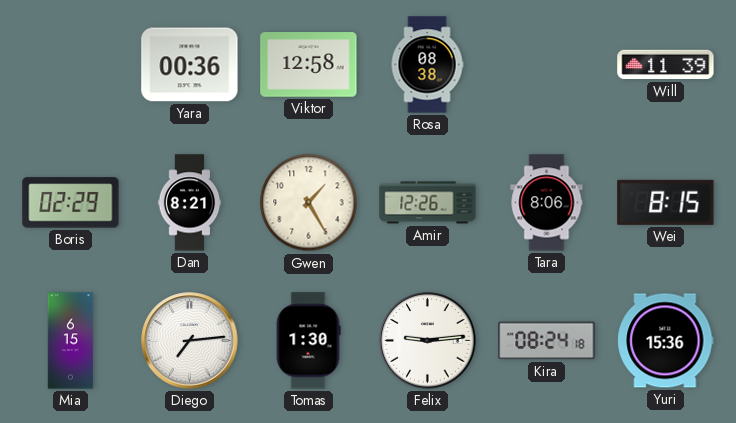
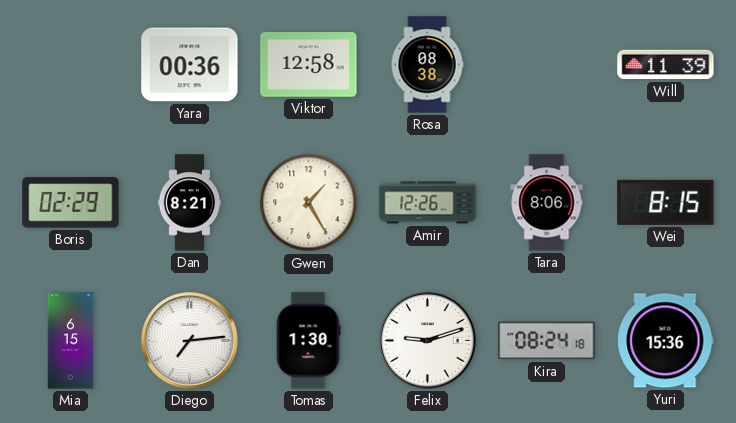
Felix: 9:14 -> 9:12 (428, 341)
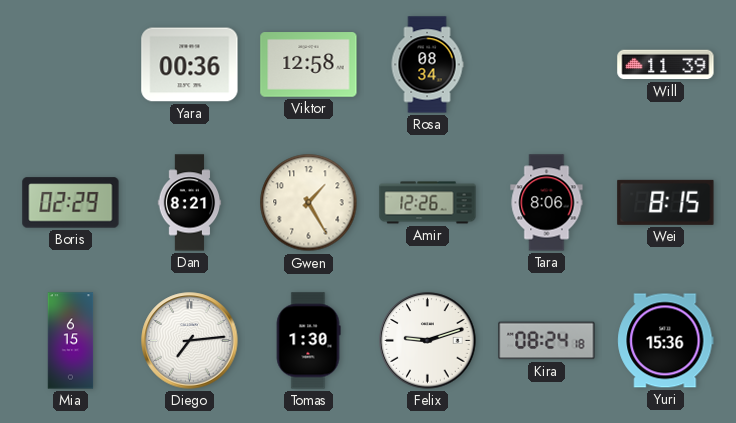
Rosa: 08:38 -> 08:34 (427, 65)
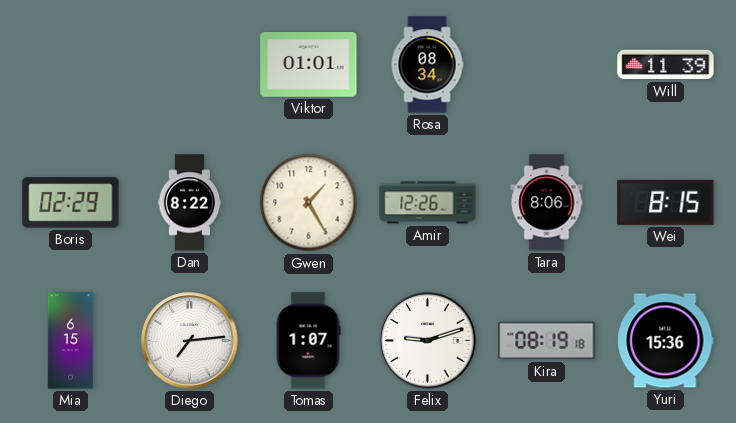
Yara: 00:36 -> none (190, 65)
Viktor: 12:58 -> 01:01 (309, 65)
Dan: 8:21 -> 8:22 (190, 203)
Tomas: 1:30 -> 1:07 (308, 341)
Kira: 08:24 -> 08:19 (547, 341)
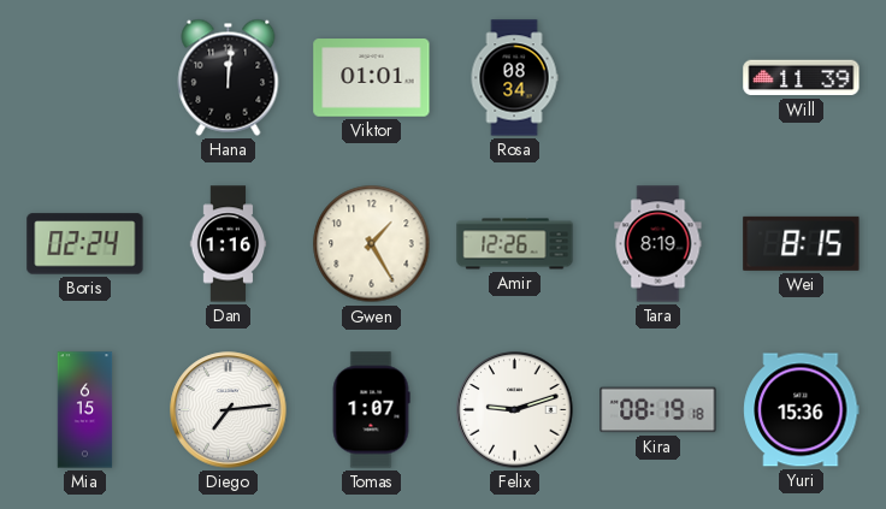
Hana: none -> 12:01 (229, 77)
Boris: 02:29 -> 02:24 (85, 244)
Dan: 8:22 -> 1:16 (229, 244)
Tara: 8:06 -> 8:19 (658, 244)
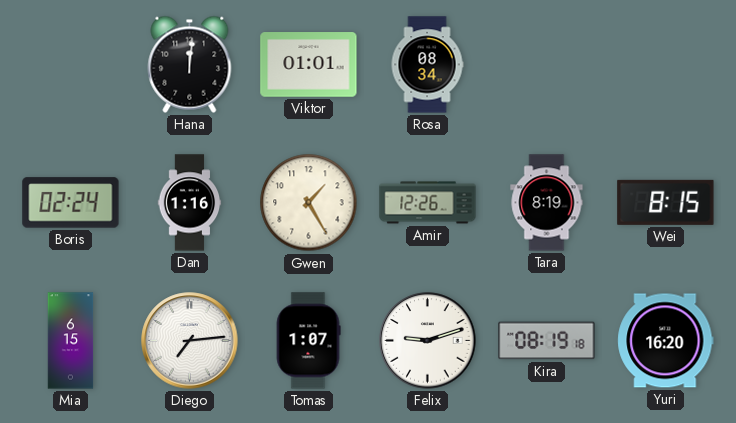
Will: 11:39 -> none (802, 78)
Yuri: 15:36 -> 16:20 (666, 341)
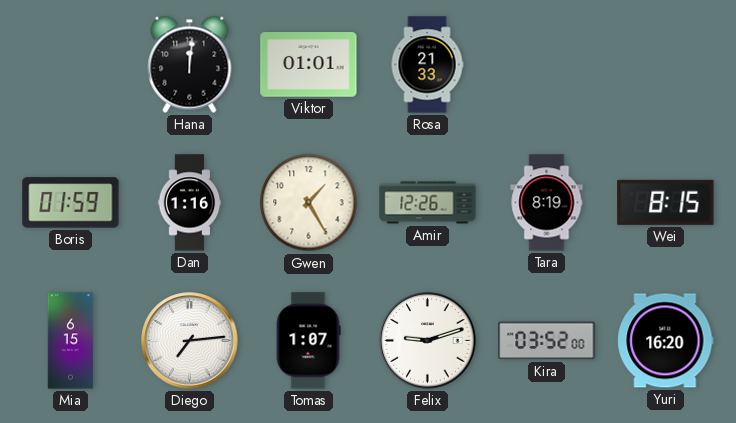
Rosa: 08:34 -> 21:33 (427, 65)
Boris: 02:24 -> 01:59 (71, 203)
Kira: 08:19 -> 03:52 (547, 341)
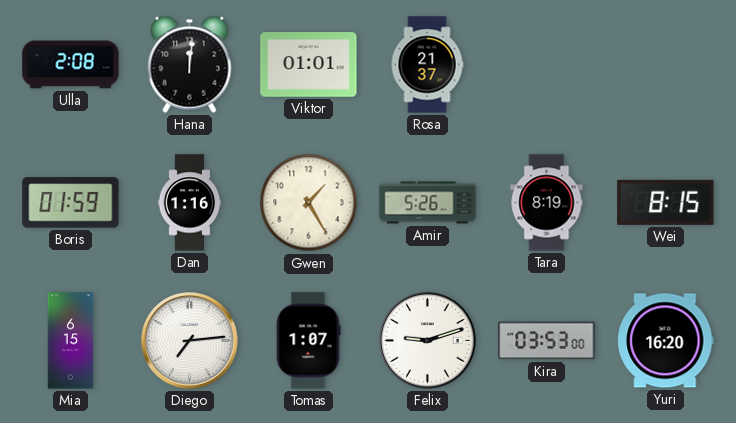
Ulla: none -> 2:08 (71, 65)
Rosa: 21:33 -> 21:37 (427, 65)
Amir: 12:26 -> 5:26 (428, 203)
Kira: 03:52 -> 03:53 (547, 341)
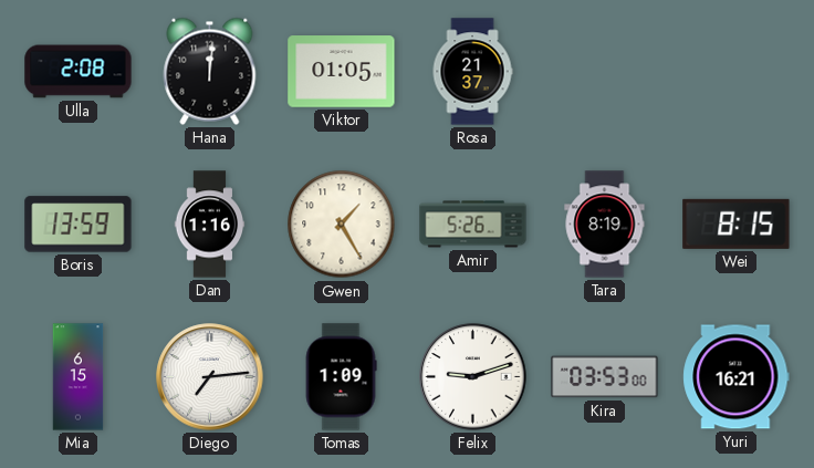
Viktor: 01:01 -> 01:05 (342, 72)
Boris: 01:59 -> 13:59 (79, 225)
Tomas: 1:07 -> 1:09 (341, 377)
Yuri: 16:20 -> 16:21 (737, 377)
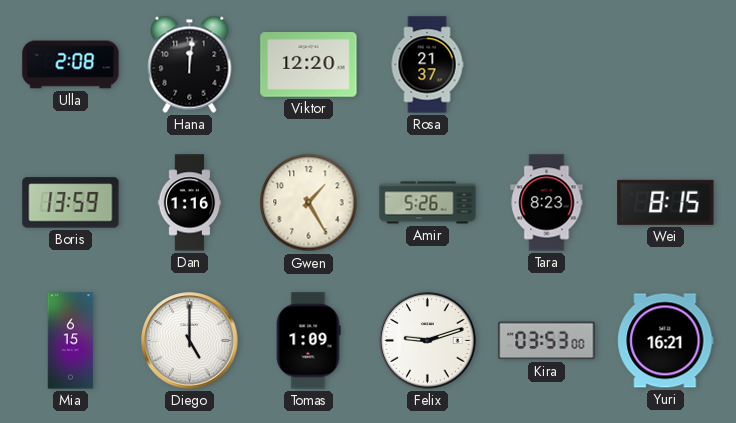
Viktor: 01:05 -> 12:20 (309, 65)
Tara: 8:19 -> 8:23 (547, 203)
Diego: 7:14 -> 5:00 (190, 341)
